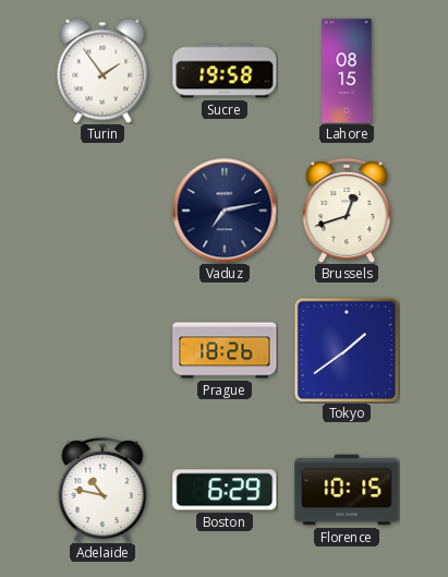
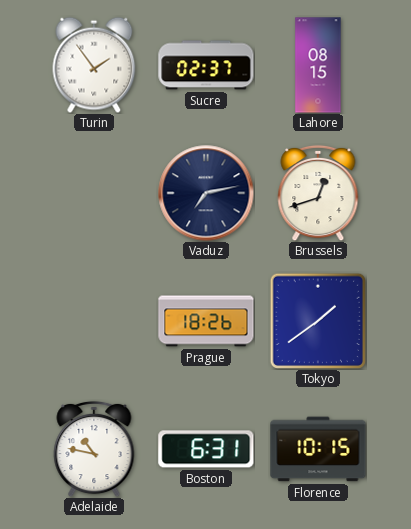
Sucre: 19:58 -> 02:37 (206, 65)
Boston: 6:29 -> 6:31 (206, 449)
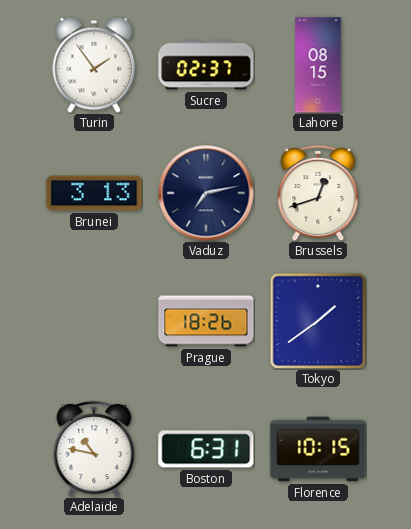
Brunei: none -> 3:13 (94, 193)
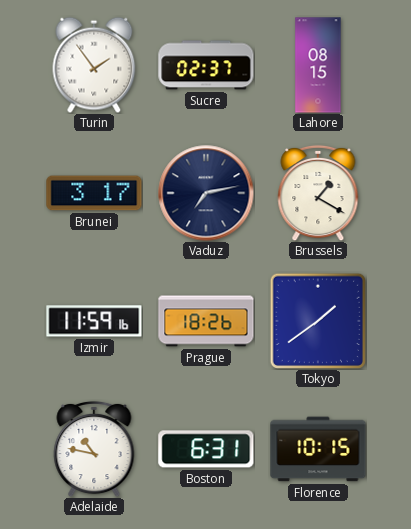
Brunei: 3:13 -> 3:17 (94, 193)
Brussels: 12:42 -> 1:20 (318, 193)
Izmir: none -> 11:59 (94, 321)
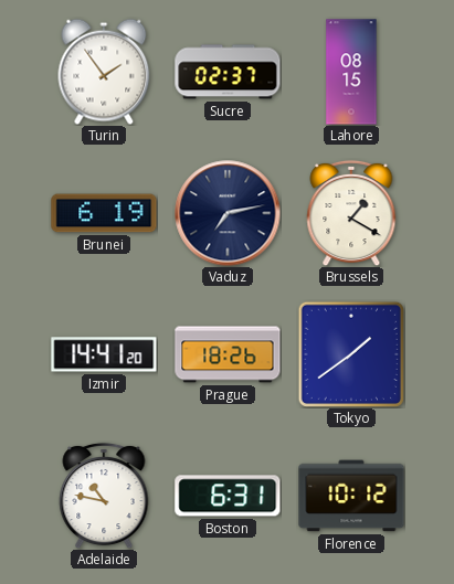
Brunei: 3:17 -> 6:19 (104, 213)
Izmir: 11:59 -> 14:41 (104, 354)
Florence: 10:15 -> 10:12 (351, 496)
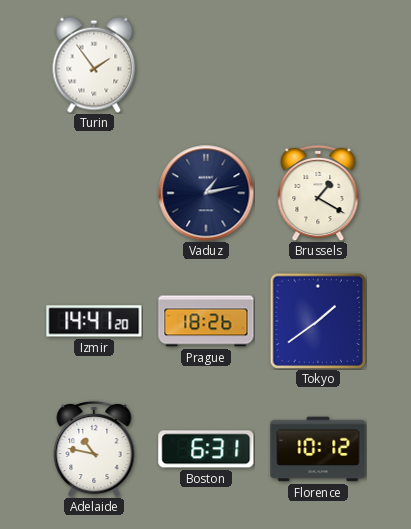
Sucre: 02:37 -> none (228, 72)
Lahore: 08:15 -> none (351, 72)
Brunei: 6:19 -> none (104, 213)
Vaduz: 7:13 -> 1:13 (206, 193)
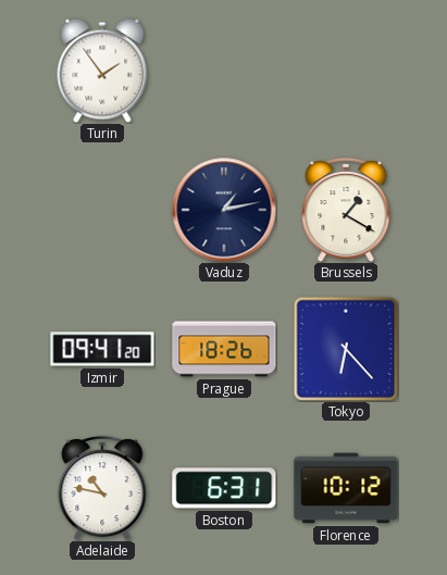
Izmir: 14:41 -> 09:41 (102, 349)
Tokyo: 1:39 -> 6:23 (345, 348)
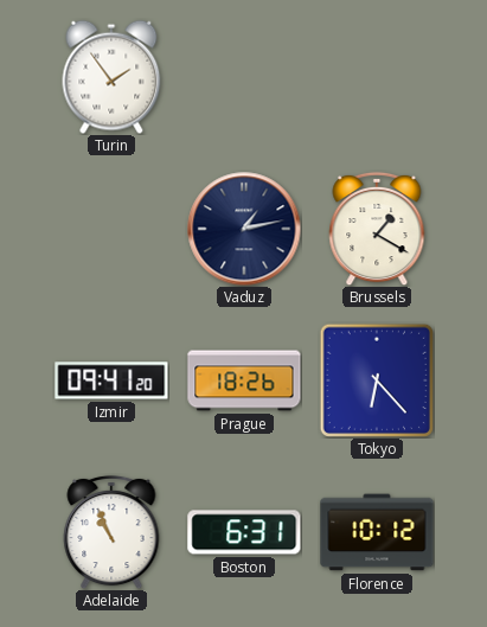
Adelaide: 10:47 -> 10:56 (111, 532)
